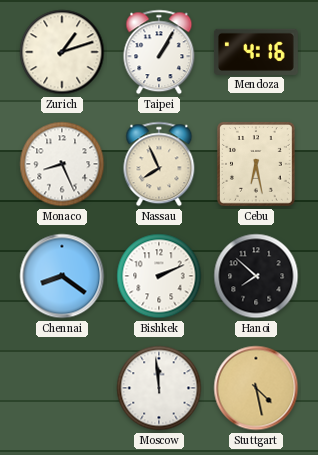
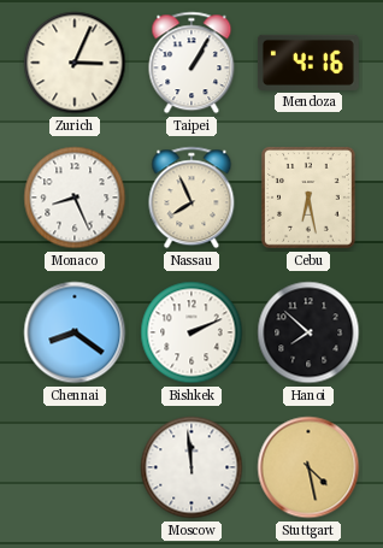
Zurich: 1:12 -> 3:04 (75, 63)
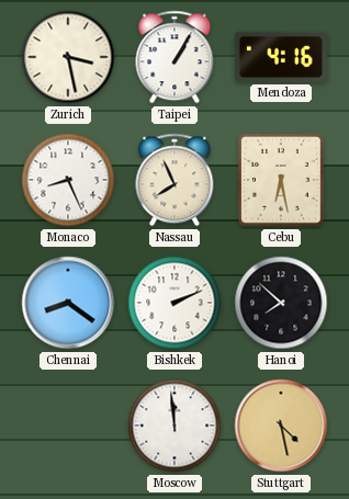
Zurich: 3:04 -> 3:28 (68, 57)
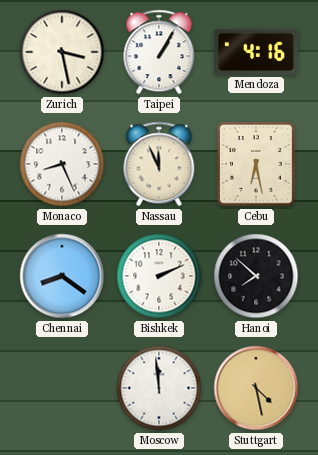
Nassau: 7:56 -> 11:56 (159, 164)
